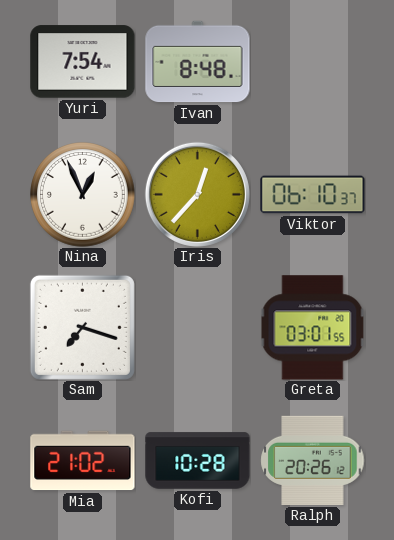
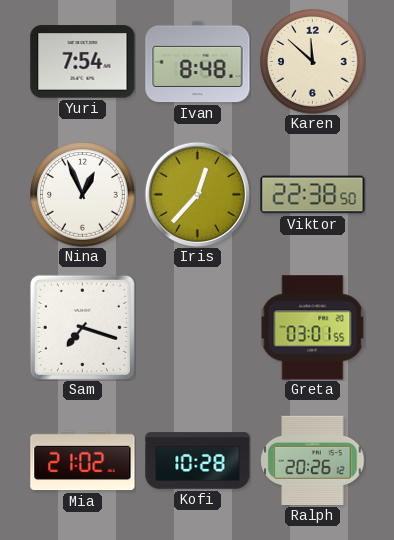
Karen: none -> 11:52 (313, 62)
Viktor: 06:10 -> 22:38 (313, 195)
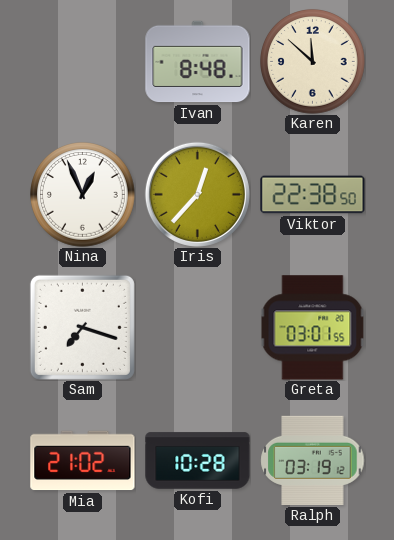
Yuri: 7:54 -> none (83, 62)
Ralph: 20:26 -> 03:19 (313, 460)
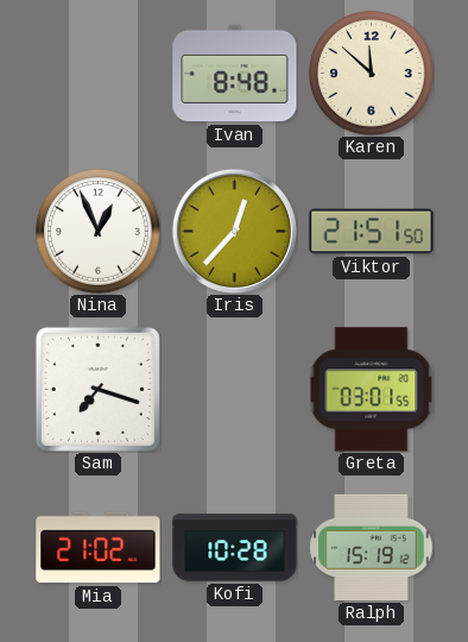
Viktor: 22:38 -> 21:51 (372, 232)
Ralph: 03:19 -> 15:19 (372, 547)
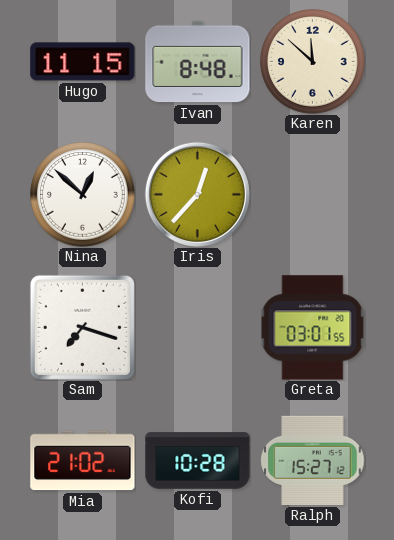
Hugo: none -> 11:15 (83, 62)
Nina: 12:56 -> 12:52 (83, 195)
Viktor: 21:51 -> none (372, 232)
Ralph: 15:19 -> 15:27 (313, 460)
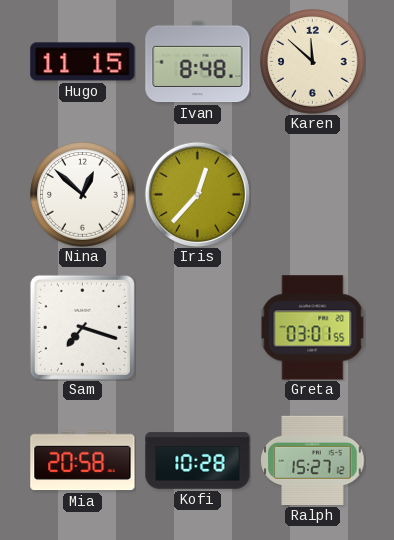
Mia: 21:02 -> 20:58 (83, 461)
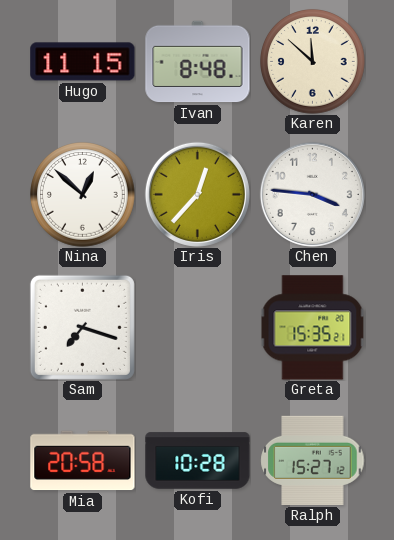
Chen: none -> 3:46 (312, 194)
Greta: 03:01 -> 15:35 (313, 328)
